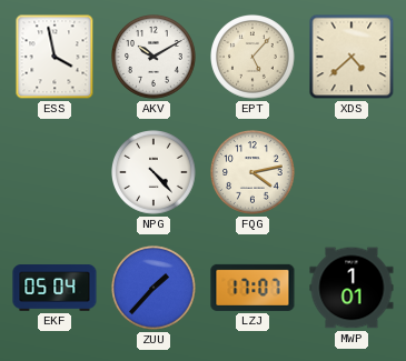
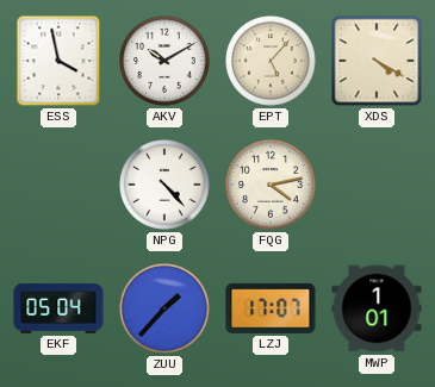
XDS: 4:38 -> 4:20 (377, 61)
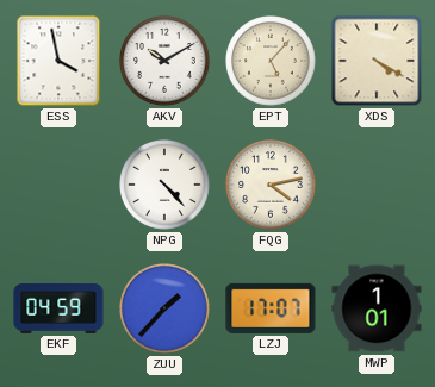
EKF: 05:04 -> 04:59 (58, 308)
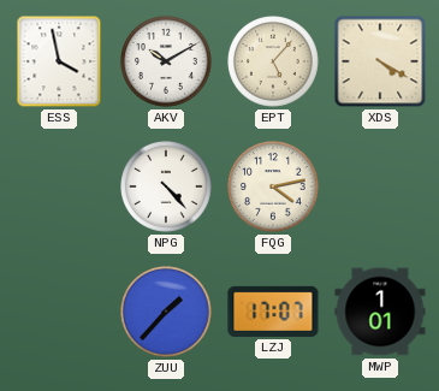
EKF: 04:59 -> none (58, 308)
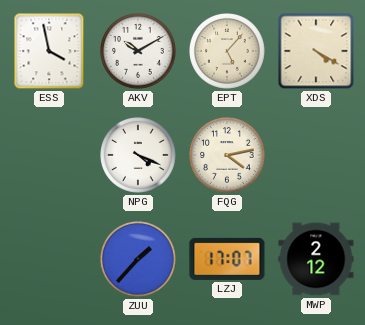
NPG: 4:23 -> 4:19 (139, 156)
MWP: 1:01 -> 2:12 (316, 259)
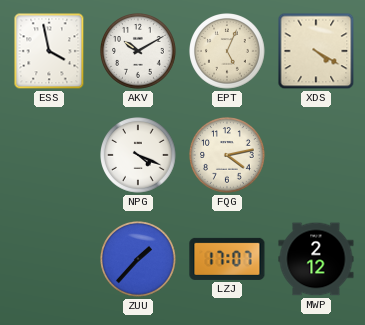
EPT: 5:07 -> 5:04 (228, 52)
